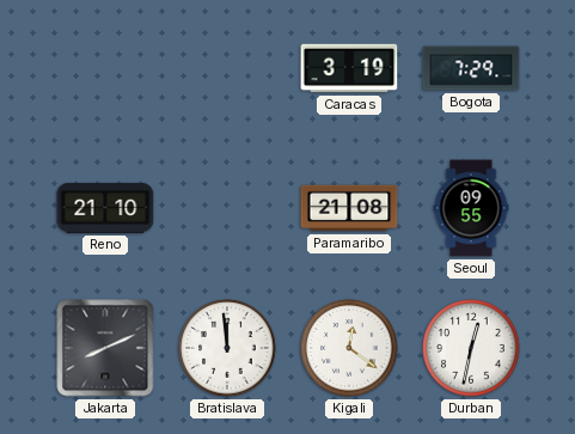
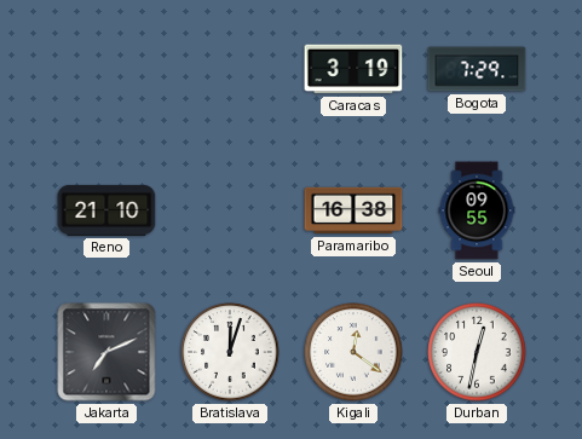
Paramaribo: 21:08 -> 16:38 (353, 210)
Jakarta: 8:11 -> 7:11 (106, 352)
Bratislava: 11:59 -> 12:03 (230, 352)
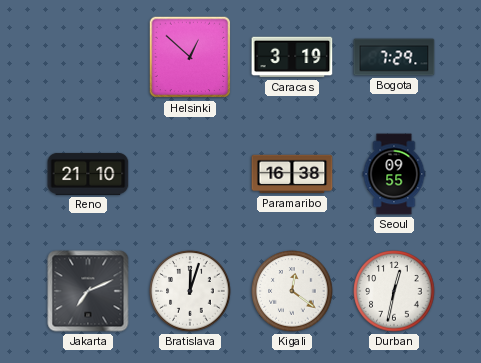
Helsinki: none -> 12:52 (190, 57)
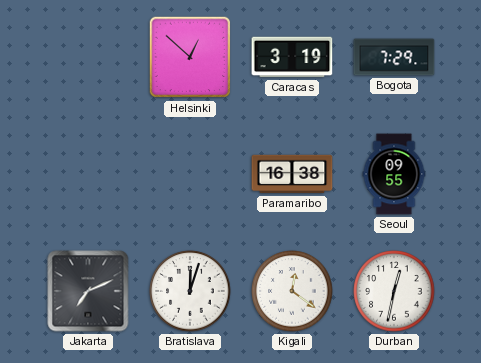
Reno: 21:10 -> none (88, 174)
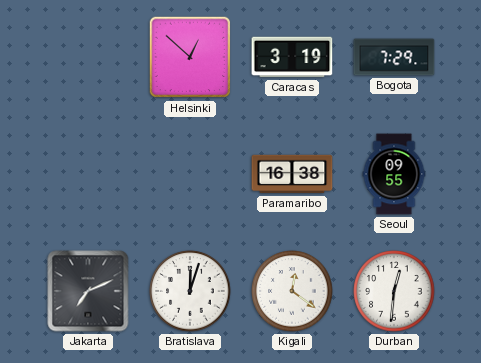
Durban: 12:32 -> 12:31 (394, 291)
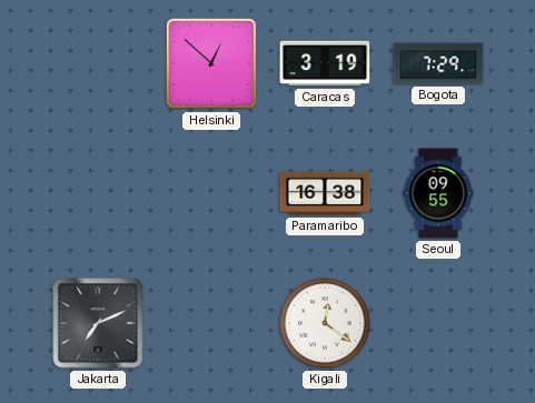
Bratislava: 12:03 -> none (190, 291)
Durban: 12:31 -> none (394, 291)
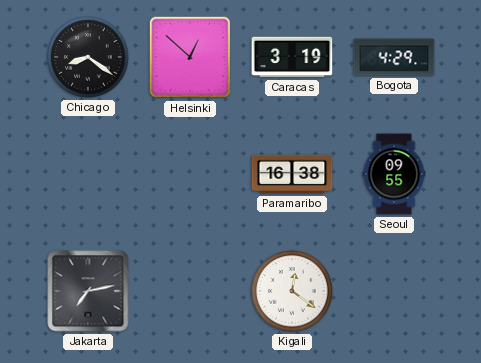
Chicago: none -> 8:21 (88, 57)
Bogota: 7:29 -> 4:29 (394, 57)
Jakarta: 7:11 -> 7:13 (88, 291)
